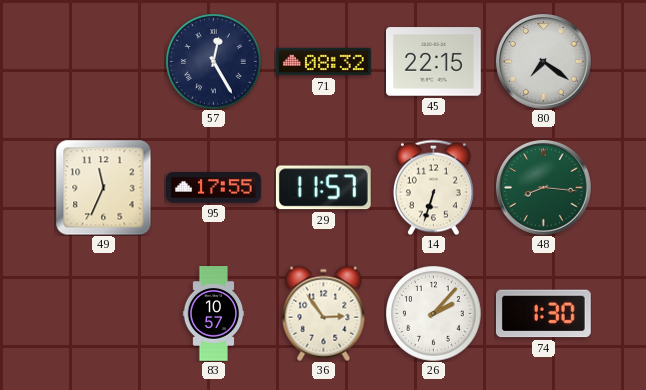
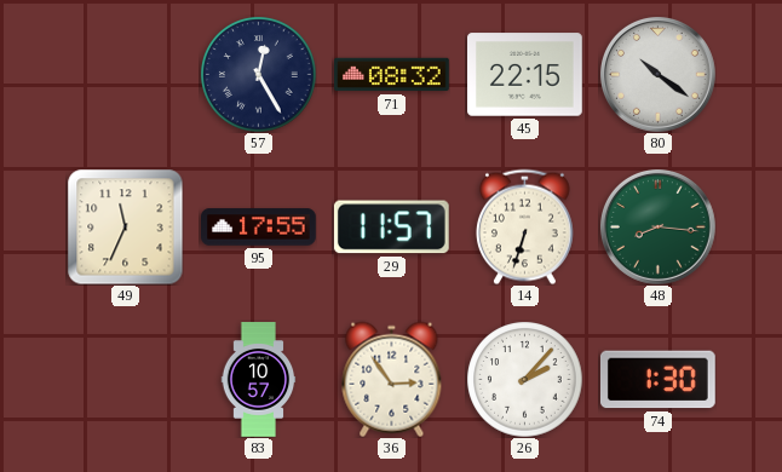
80: 7:21 -> 10:21 (657, 74)
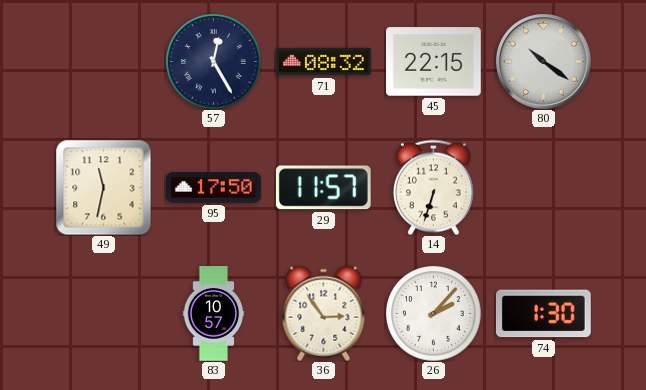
49: 11:34 -> 11:32 (103, 187)
95: 17:55 -> 17:50 (214, 188)
48: 8:16 -> none (657, 226)
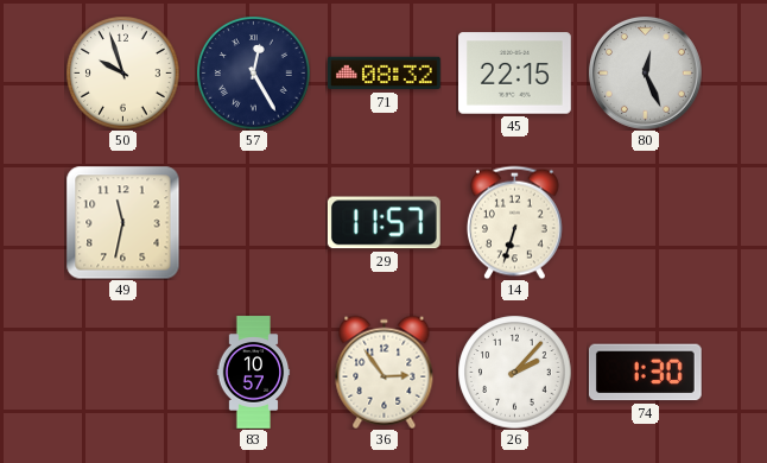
50: none -> 9:57 (122, 72)
80: 10:21 -> 12:26 (645, 72)
95: 17:50 -> none (214, 188)
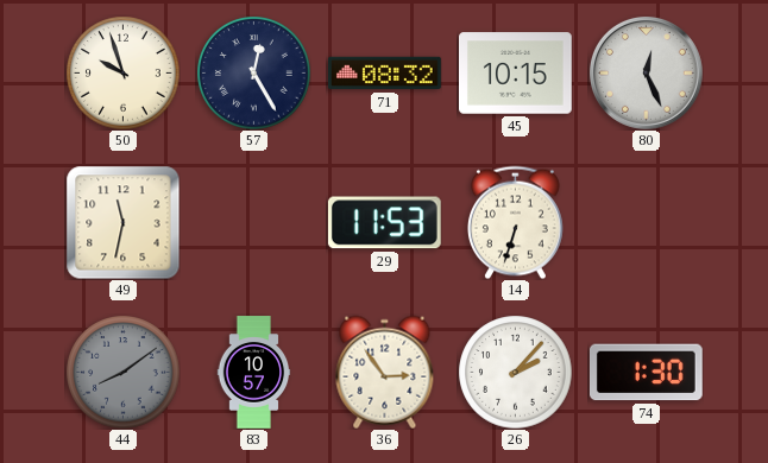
45: 22:15 -> 10:15 (516, 74)
29: 11:57 -> 11:53 (384, 223)
44: none -> 8:09 (122, 372)
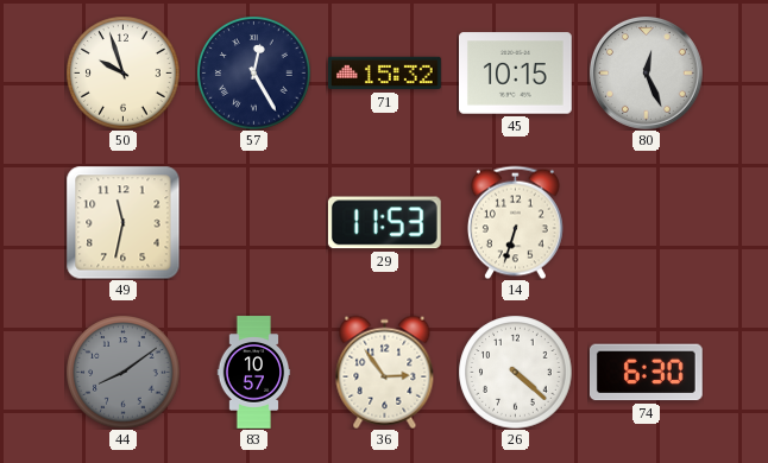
71: 08:32 -> 15:32 (385, 74)
26: 2:07 -> 4:22 (515, 372)
74: 1:30 -> 6:30 (646, 373)
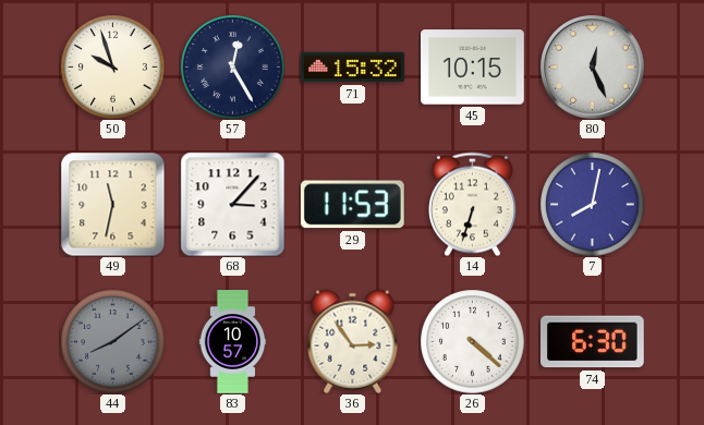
68: none -> 3:07 (232, 204)
7: none -> 8:02 (592, 204)
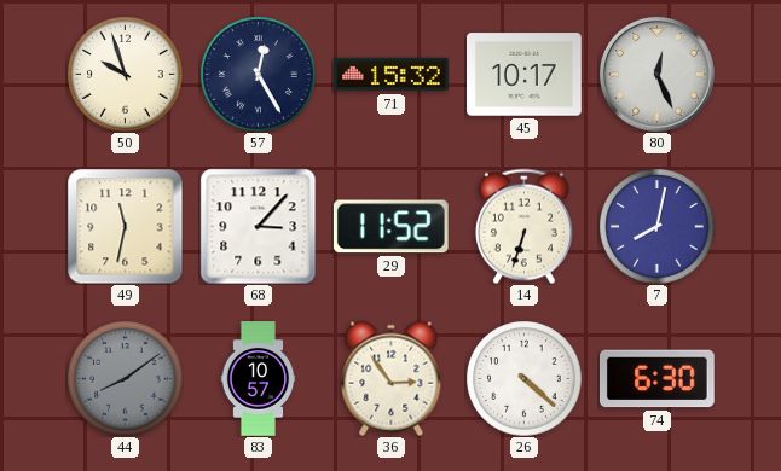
45: 10:15 -> 10:17 (525, 75)
29: 11:53 -> 11:52 (390, 227)
